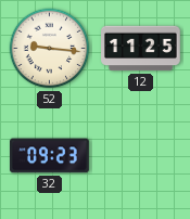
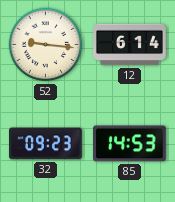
12: 11:25 -> 6:14 (130, 45)
85: none -> 14:53 (130, 144)
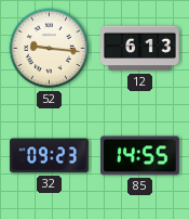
12: 6:14 -> 6:13 (140, 49)
85: 14:53 -> 14:55 (140, 156)
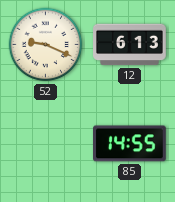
52: 9:16 -> 9:19 (46, 45)
32: 09:23 -> none (50, 156)
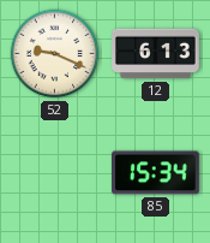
85: 14:55 -> 15:34 (156, 173)
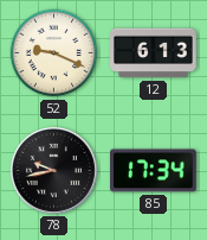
78: none -> 9:43 (53, 170)
85: 15:34 -> 17:34 (154, 171)
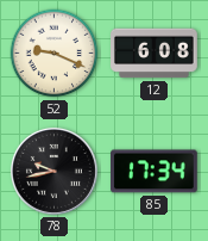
12: 6:13 -> 6:08 (155, 54)
